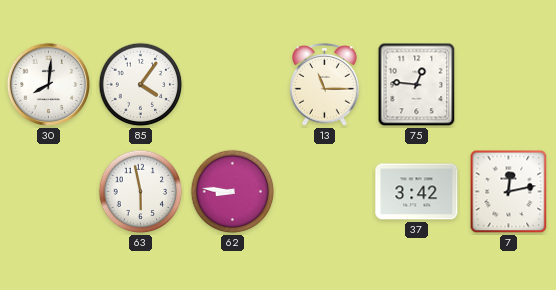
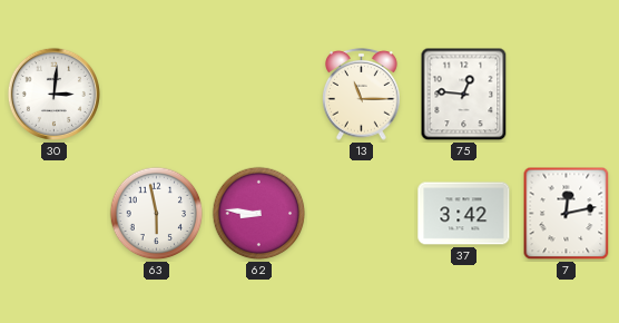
30: 8:01 -> 3:01 (53, 94)
85: 4:06 -> none (141, 85)
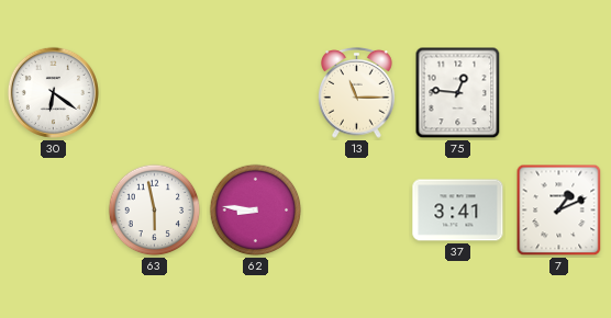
30: 3:01 -> 6:21 (53, 92)
37: 3:42 -> 3:41 (458, 211)
7: 12:13 -> 1:11 (559, 211)
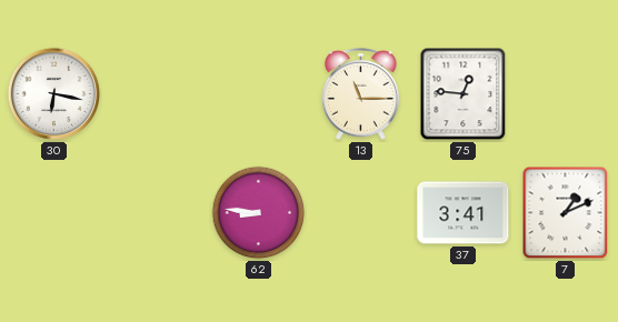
30: 6:21 -> 6:17 (53, 93)
63: 5:58 -> none (155, 211)
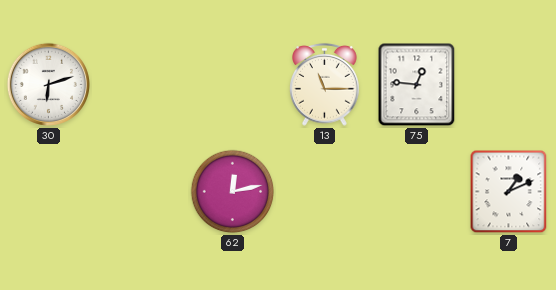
30: 6:17 -> 6:12 (48, 84)
62: 8:46 -> 12:13 (233, 192)
37: 3:41 -> none (463, 213)
